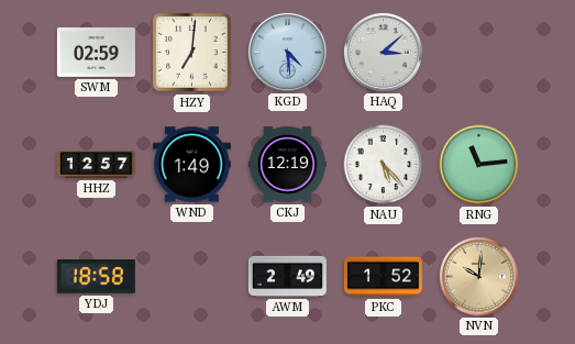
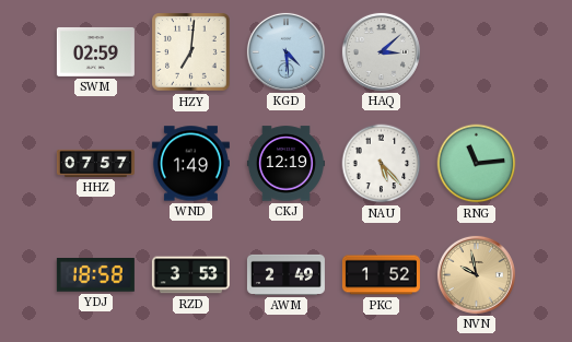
HHZ: 12:57 -> 07:57 (95, 163)
RZD: none -> 3:53 (190, 275)
NVN: 10:01 -> 9:58 (476, 274)
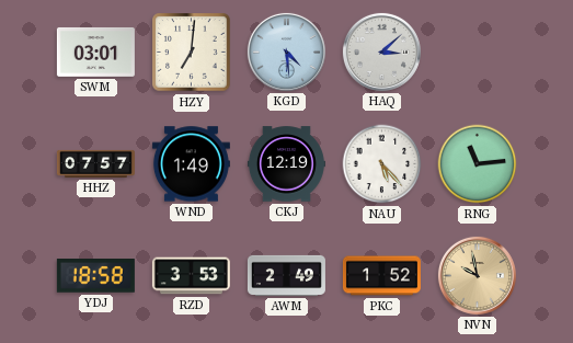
SWM: 02:59 -> 03:01 (95, 52)
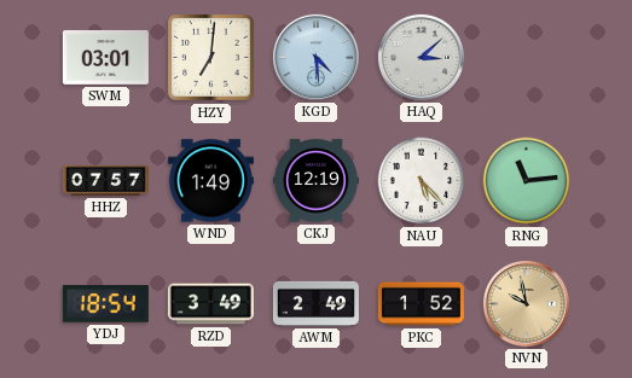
YDJ: 18:58 -> 18:54 (105, 304)
RZD: 3:53 -> 3:49 (210, 304)
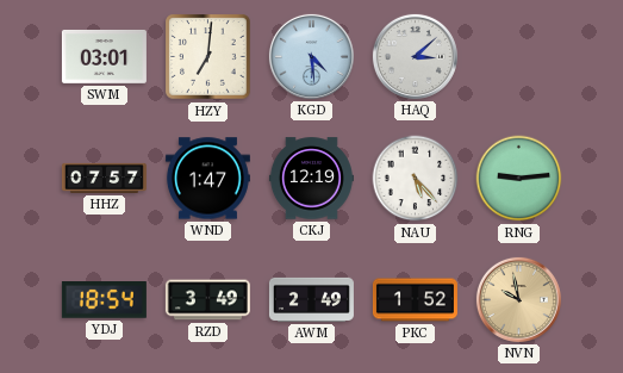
WND: 1:49 -> 1:47 (207, 179)
RNG: 11:14 -> 9:14 (519, 179)
